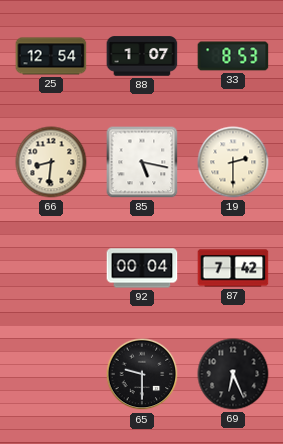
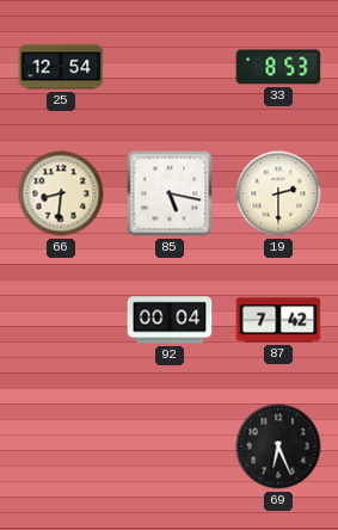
88: 1:07 -> none (142, 56)
65: 9:30 -> none (142, 374)
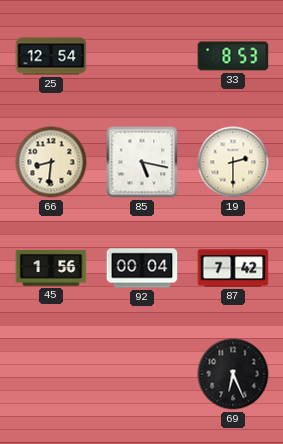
45: none -> 1:56 (51, 268)
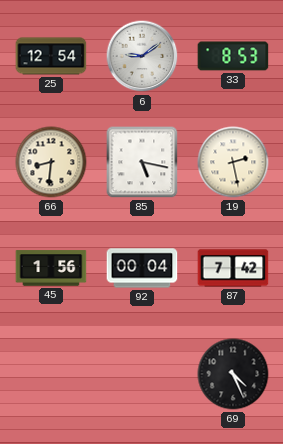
6: none -> 9:09 (142, 56)
19: 2:30 -> 2:28 (233, 162)
69: 6:26 -> 4:26 (233, 374)
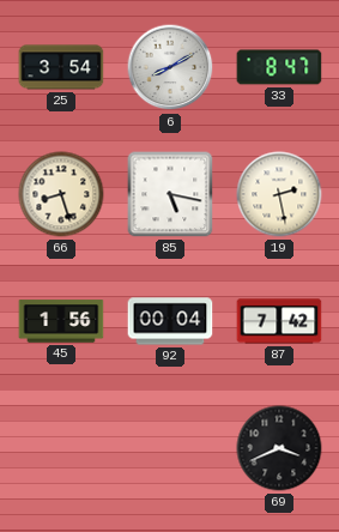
25: 12:54 -> 3:54 (61, 67)
6: 9:09 -> 8:10 (170, 67)
33: 8:53 -> 8:47 (279, 67)
66: 8:31 -> 8:27 (61, 194)
69: 4:26 -> 3:41 (279, 448)
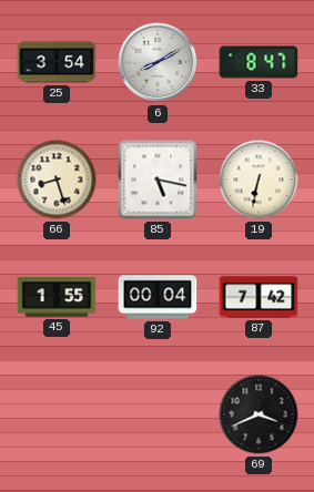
19: 2:28 -> 6:32 (259, 180)
45: 1:56 -> 1:55 (57, 297)
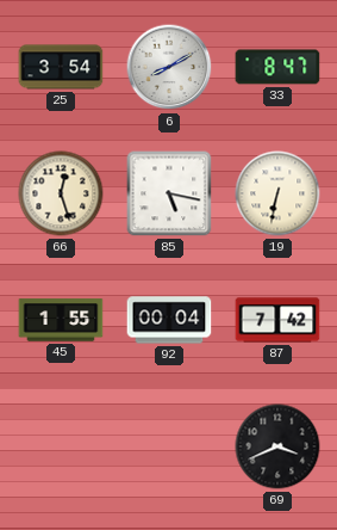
66: 8:27 -> 12:27 (61, 193)
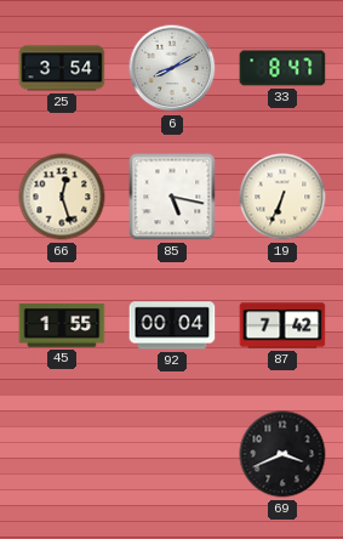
19: 6:32 -> 6:34 (282, 197)
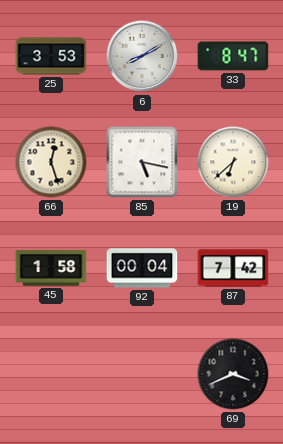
25: 3:54 -> 3:53 (51, 56)
19: 6:34 -> 6:38 (233, 162)
45: 1:55 -> 1:58 (51, 268)
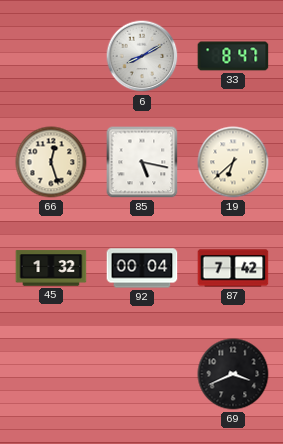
25: 3:53 -> none (51, 56)
45: 1:58 -> 1:32 (51, 268)
